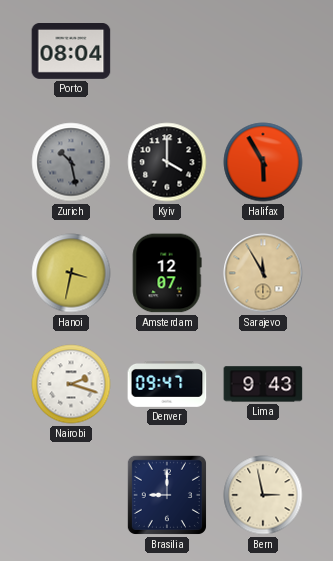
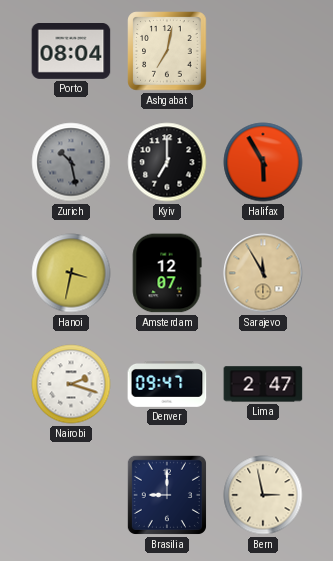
Ashgabat: none -> 7:02 (167, 51)
Kyiv: 4:00 -> 7:00 (167, 162)
Lima: 9:43 -> 2:47 (263, 384)
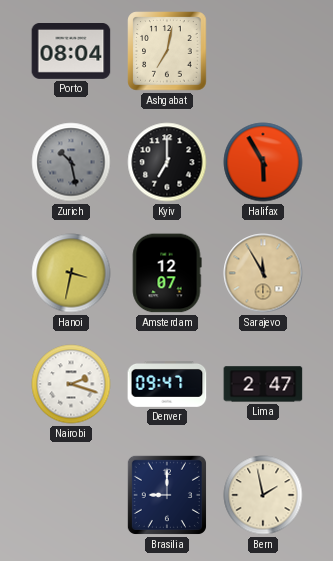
Bern: 2:58 -> 1:58 (263, 495)
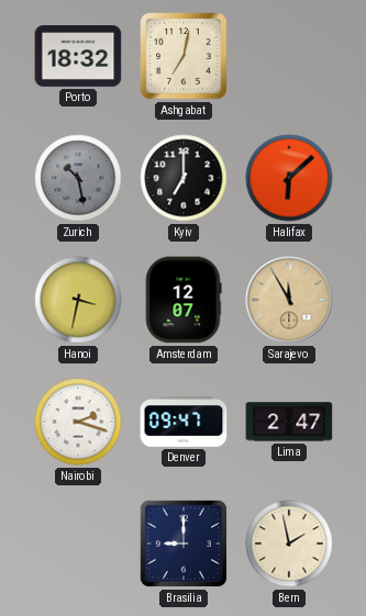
Porto: 08:04 -> 18:32 (78, 57)
Halifax: 5:55 -> 6:08 (289, 178)
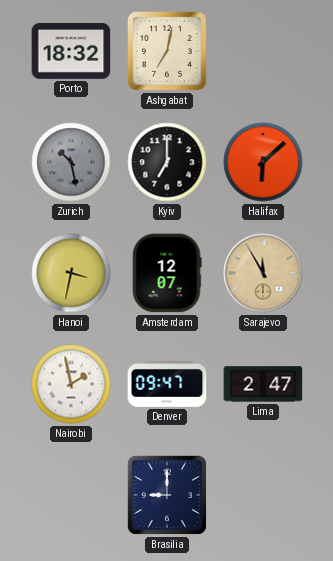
Nairobi: 2:18 -> 1:58 (71, 384)
Bern: 1:58 -> none (289, 544)
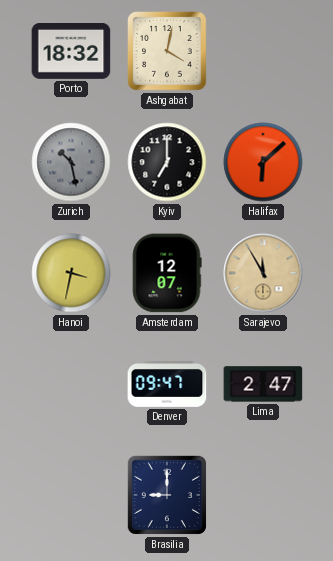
Ashgabat: 7:02 -> 4:02 (167, 51)
Nairobi: 1:58 -> none (71, 384)
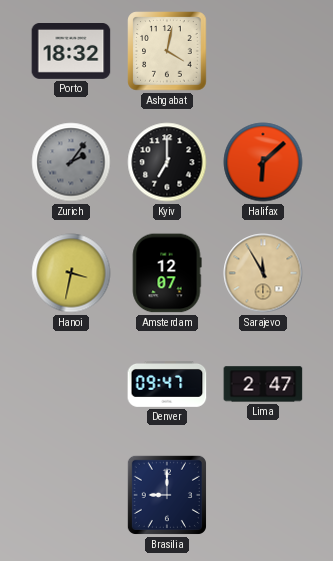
Zurich: 10:28 -> 2:06 (71, 162)
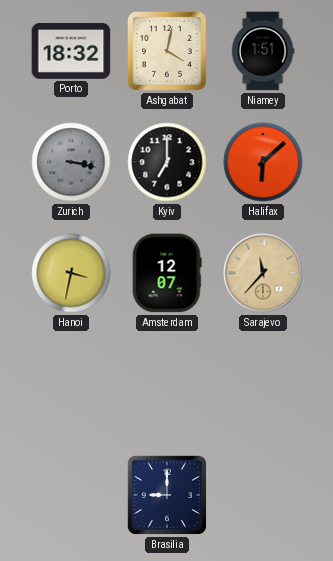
Niamey: none -> 1:51 (263, 51)
Zurich: 2:06 -> 3:17 (71, 162)
Sarajevo: 11:55 -> 11:37 (263, 273)
Denver: 09:47 -> none (167, 385)
Lima: 2:47 -> none (263, 384)
